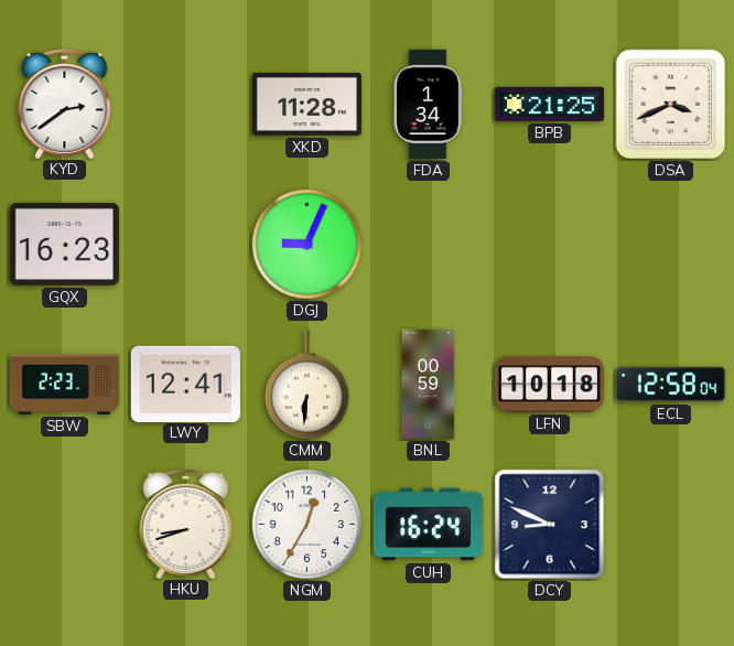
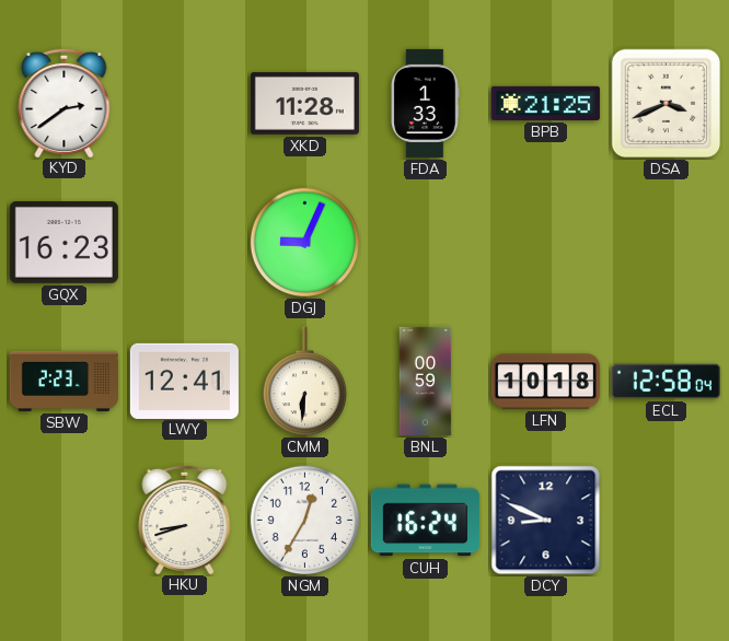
FDA: 1:34 -> 1:33 (425, 103)
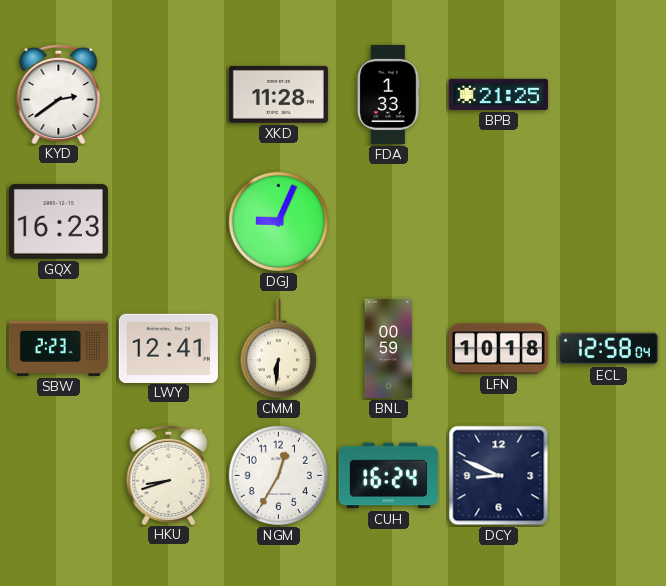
DSA: 3:41 -> none (667, 104)
